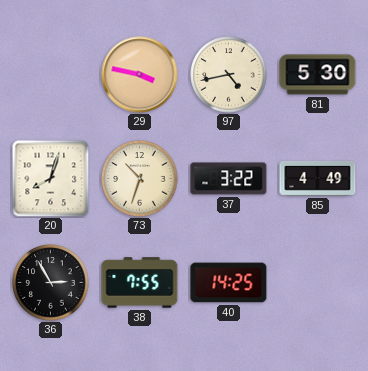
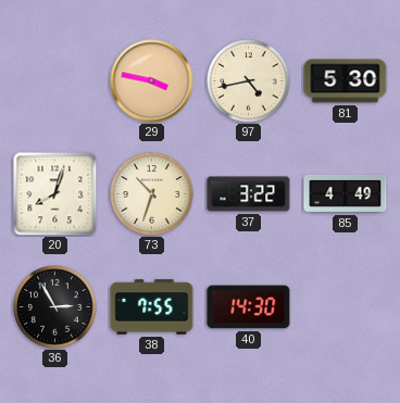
40: 14:25 -> 14:30 (249, 307)
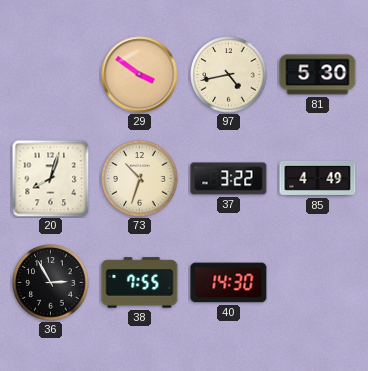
29: 3:47 -> 3:51 (140, 75)
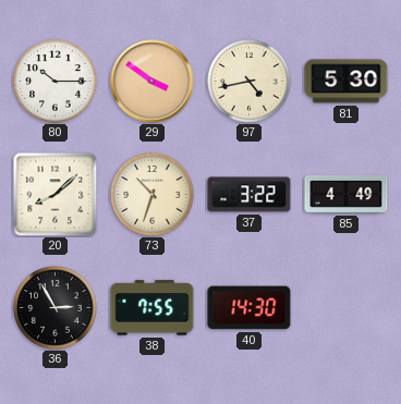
80: none -> 10:15 (56, 82)
20: 8:03 -> 8:08 (54, 194)
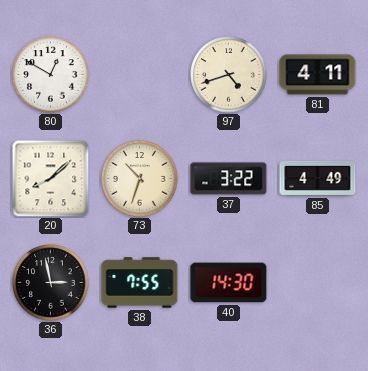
80: 10:15 -> 12:50 (51, 75)
29: 3:51 -> none (153, 82)
97: 4:43 -> 4:42 (229, 75)
81: 5:30 -> 4:11 (318, 75)
36: 2:55 -> 2:58 (51, 283)
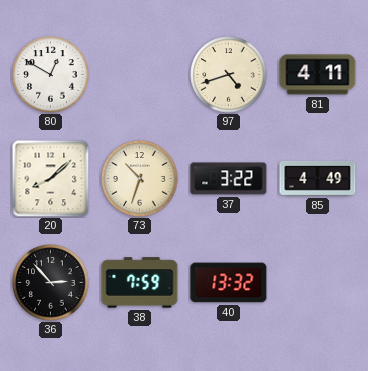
36: 2:58 -> 2:53 (51, 283)
38: 7:55 -> 7:59 (140, 283)
40: 14:30 -> 13:32 (229, 283)
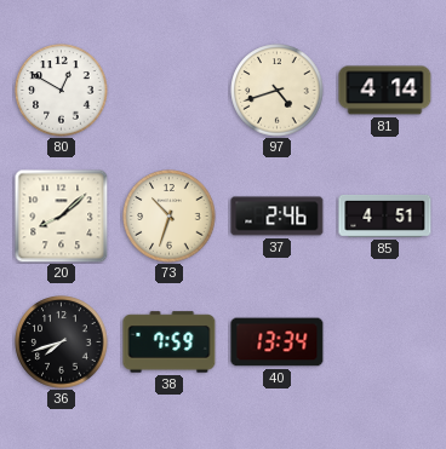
81: 4:11 -> 4:14 (385, 91)
37: 3:22 -> 2:46 (278, 217)
85: 4:49 -> 4:51 (385, 217)
36: 2:53 -> 7:42 (62, 342)
40: 13:32 -> 13:34 (278, 342)
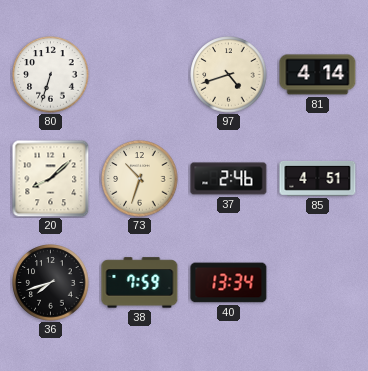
80: 12:50 -> 6:33 (51, 75)
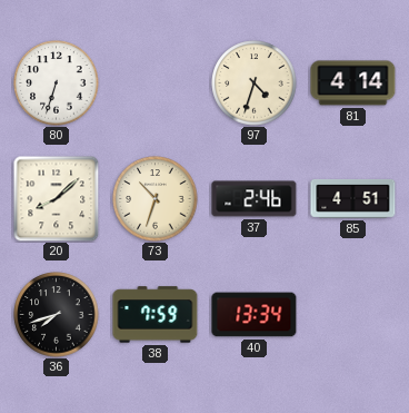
97: 4:42 -> 4:33 (255, 83)
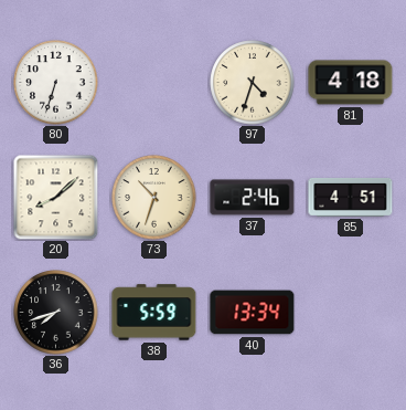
81: 4:14 -> 4:18 (351, 83)
38: 7:59 -> 5:59 (154, 313)
